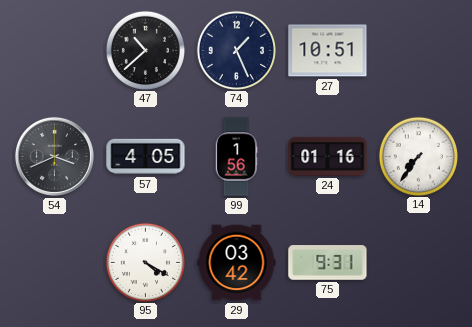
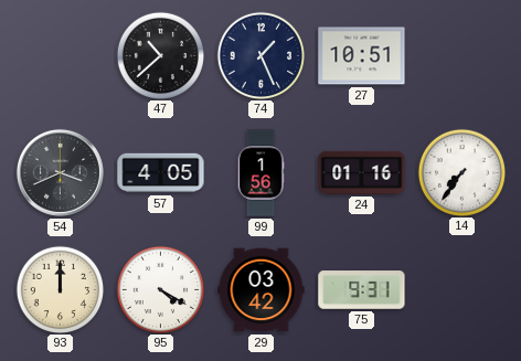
93: none -> 12:00 (60, 289)
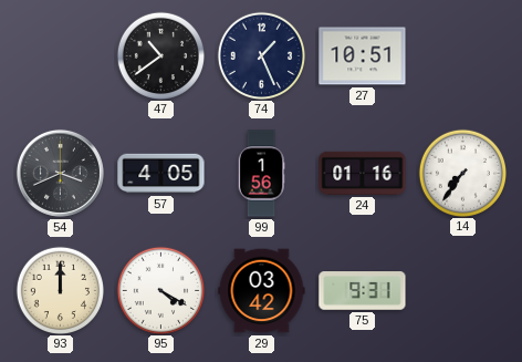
47: 10:38 -> 10:39 (160, 55)
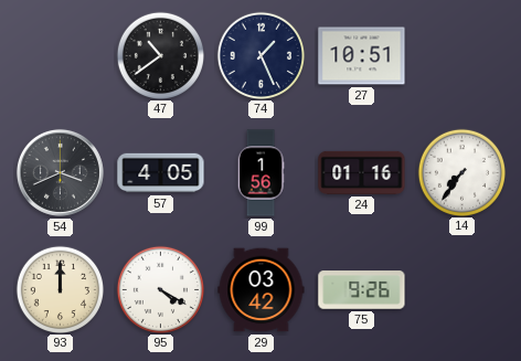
75: 9:31 -> 9:26 (362, 290)
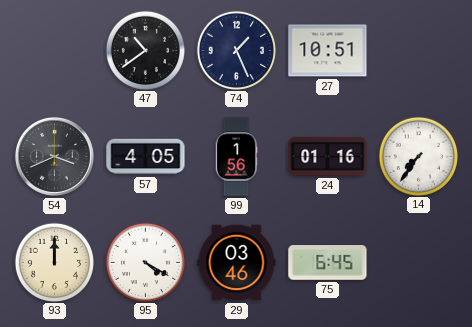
29: 03:42 -> 03:46 (237, 263)
75: 9:26 -> 6:45 (328, 263)
